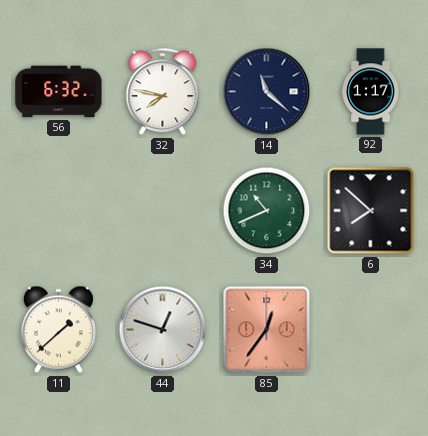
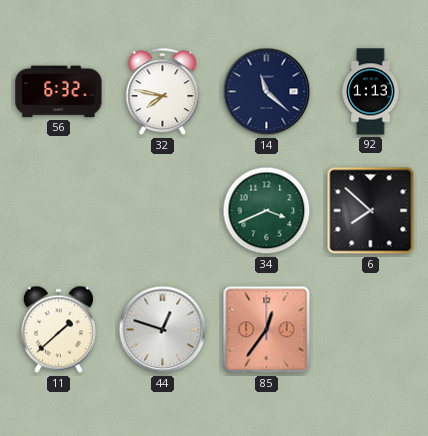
92: 1:17 -> 1:13 (371, 92)
34: 10:41 -> 3:41 (267, 211)
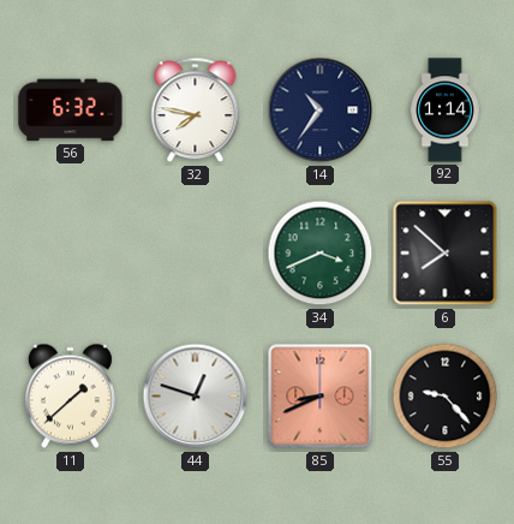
14: 11:22 -> 10:36 (321, 111)
92: 1:13 -> 1:14 (446, 111)
85: 12:36 -> 8:41 (321, 397)
55: none -> 9:23 (446, 397)
